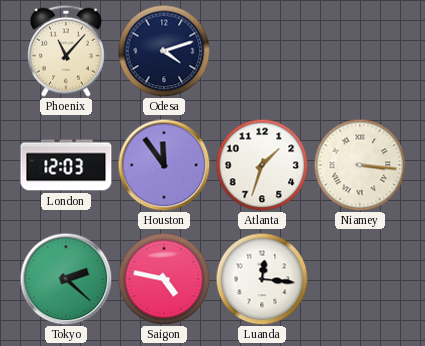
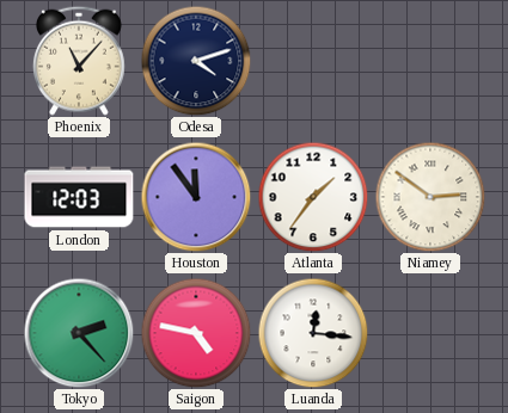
Atlanta: 1:33 -> 1:36 (313, 197)
Niamey: 3:16 -> 2:51 (430, 197)
Tokyo: 2:22 -> 2:23 (79, 333)
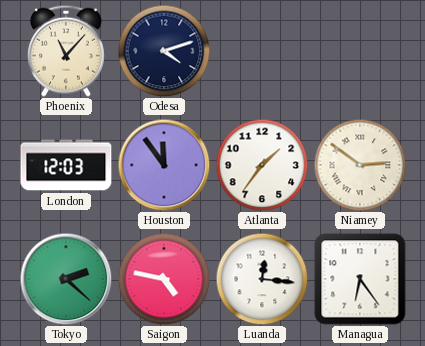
Tokyo: 2:23 -> 2:22 (66, 279)
Managua: none -> 6:24 (360, 279)
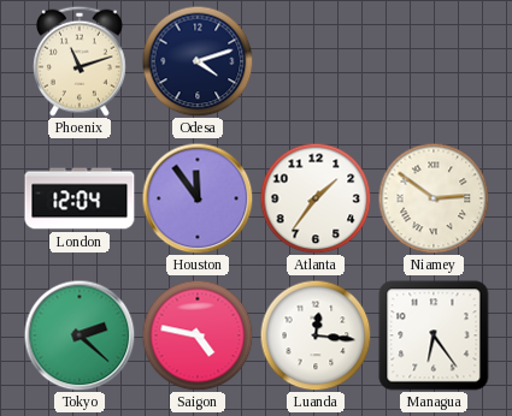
Phoenix: 11:07 -> 11:12 (80, 61)
London: 12:03 -> 12:04 (80, 198)
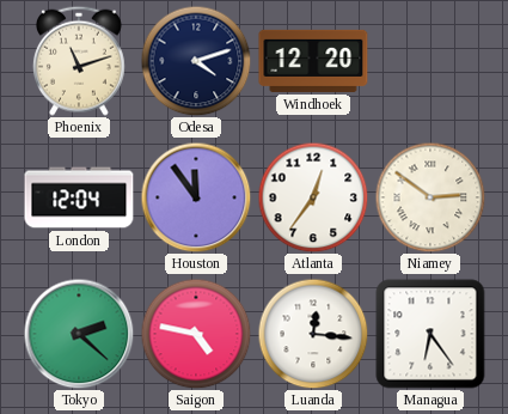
Windhoek: none -> 12:20 (313, 61)
Atlanta: 1:36 -> 12:36 (313, 197)
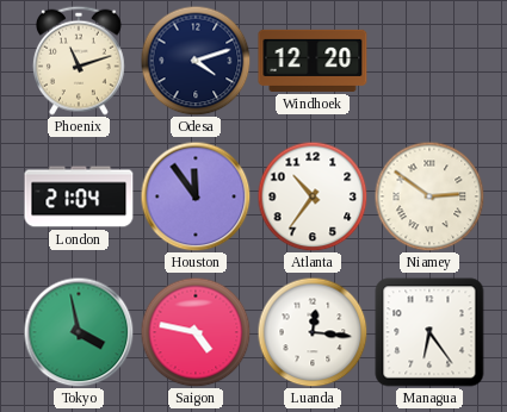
London: 12:04 -> 21:04 (79, 196)
Atlanta: 12:36 -> 10:36 (313, 196)
Tokyo: 2:22 -> 3:58 (79, 332)
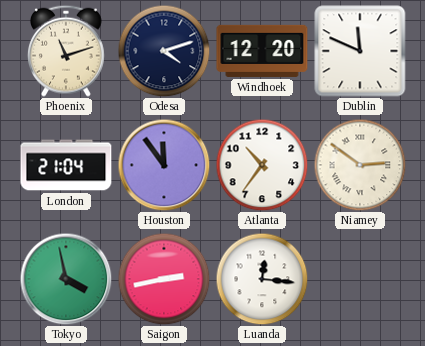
Dublin: none -> 11:49 (360, 51)
Saigon: 4:47 -> 2:43 (164, 279)
Managua: 6:24 -> none (429, 332)
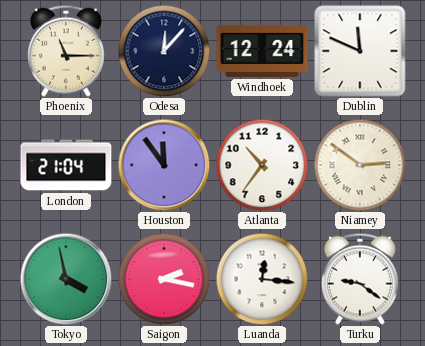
Phoenix: 11:12 -> 11:15 (66, 51)
Odesa: 4:12 -> 12:07 (164, 51)
Windhoek: 12:20 -> 12:24 (262, 51)
Saigon: 2:43 -> 2:17 (164, 279)
Turku: none -> 9:21 (360, 279)
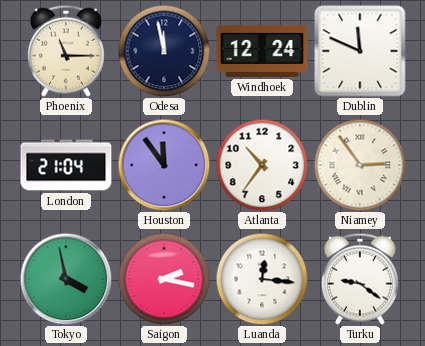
Odesa: 12:07 -> 11:58 (164, 51)
Niamey: 2:51 -> 2:54 (360, 165)
